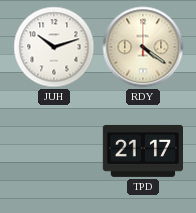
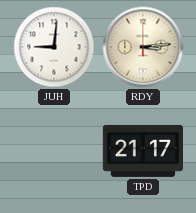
JUH: 10:12 -> 9:01 (54, 47)
RDY: 4:21 -> 3:14 (143, 47)
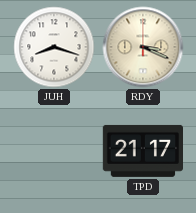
JUH: 9:01 -> 8:18 (54, 47)
RDY: 3:14 -> 3:19 (143, 47)
